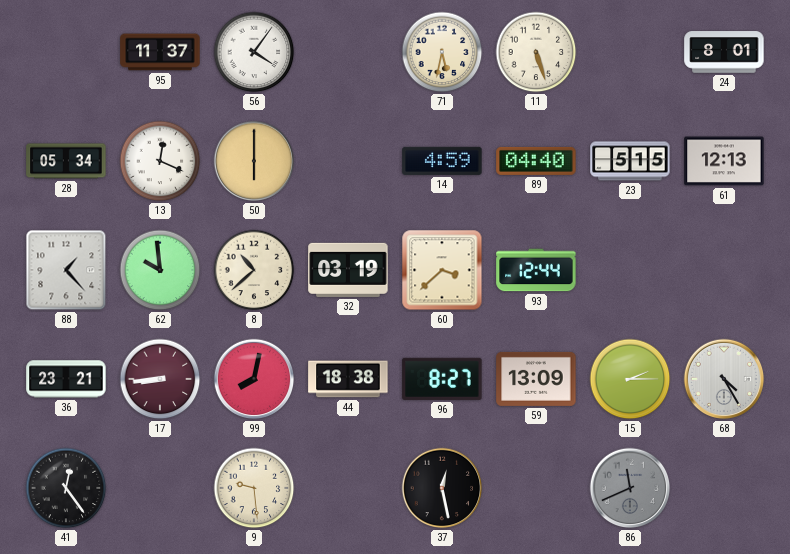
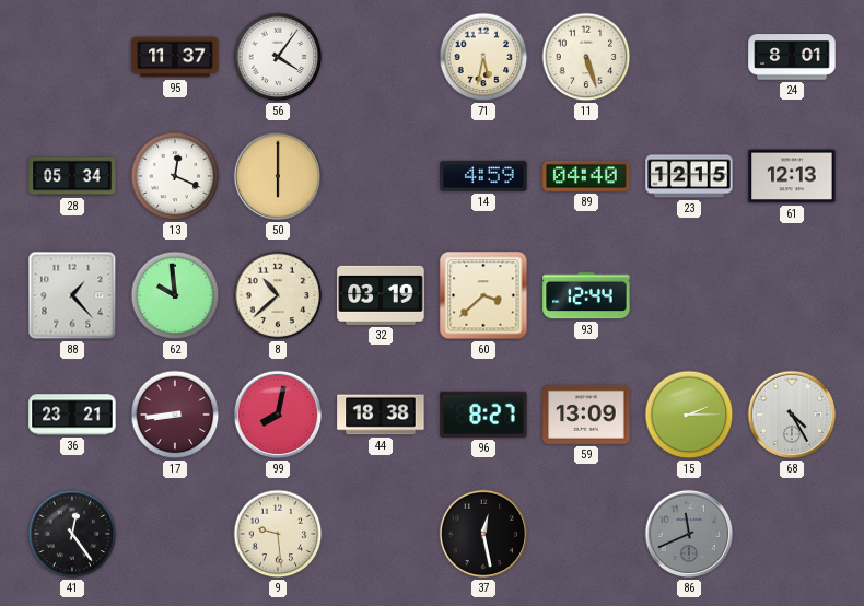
23: 5:15 -> 12:15 (689, 176)
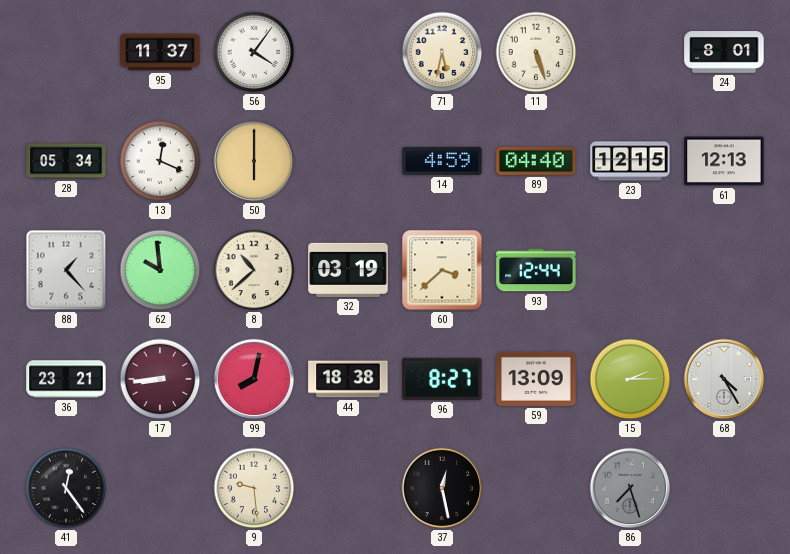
86: 11:41 -> 7:27 (630, 488)
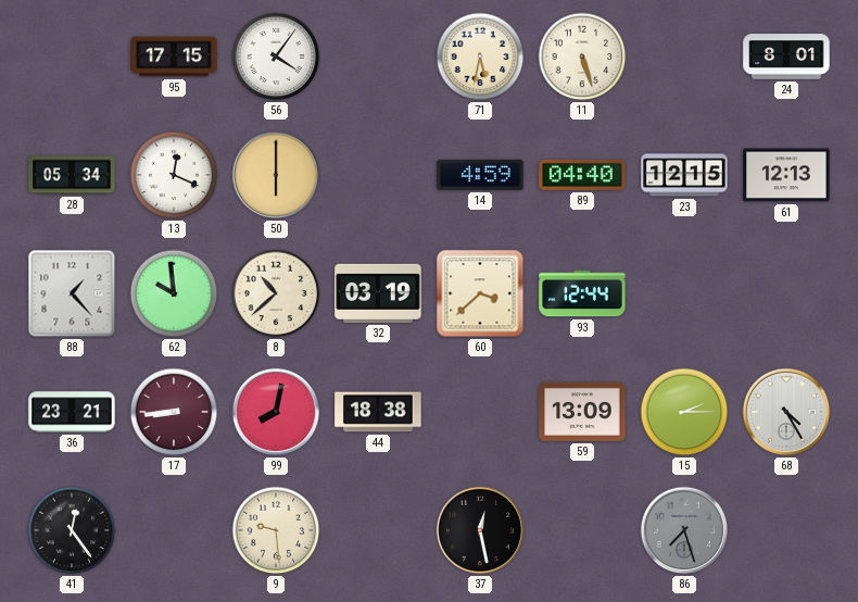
95: 11:37 -> 17:15 (174, 57)
96: 8:27 -> none (442, 379)
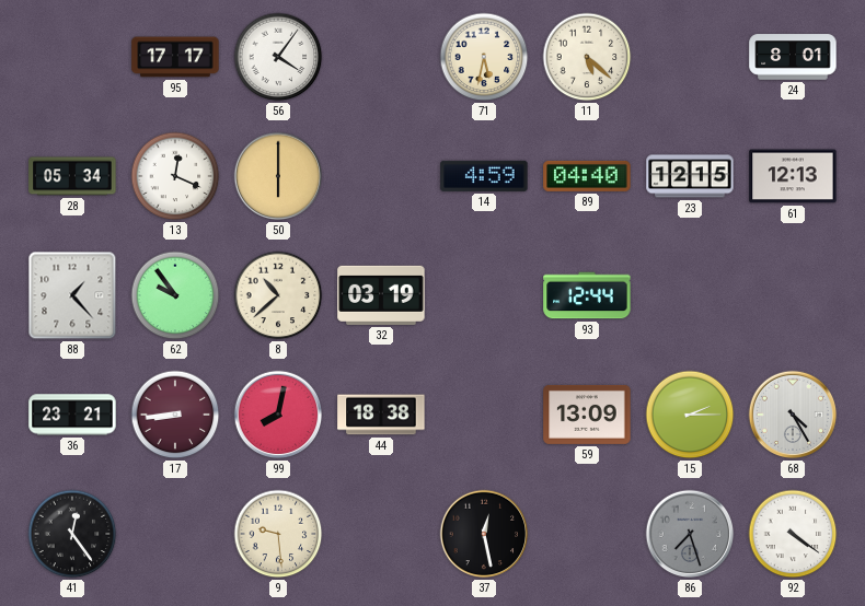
95: 17:15 -> 17:17 (175, 57)
11: 5:27 -> 5:22 (587, 57)
62: 9:59 -> 9:54 (175, 295)
60: 3:38 -> none (480, 293)
92: none -> 4:21 (793, 534)
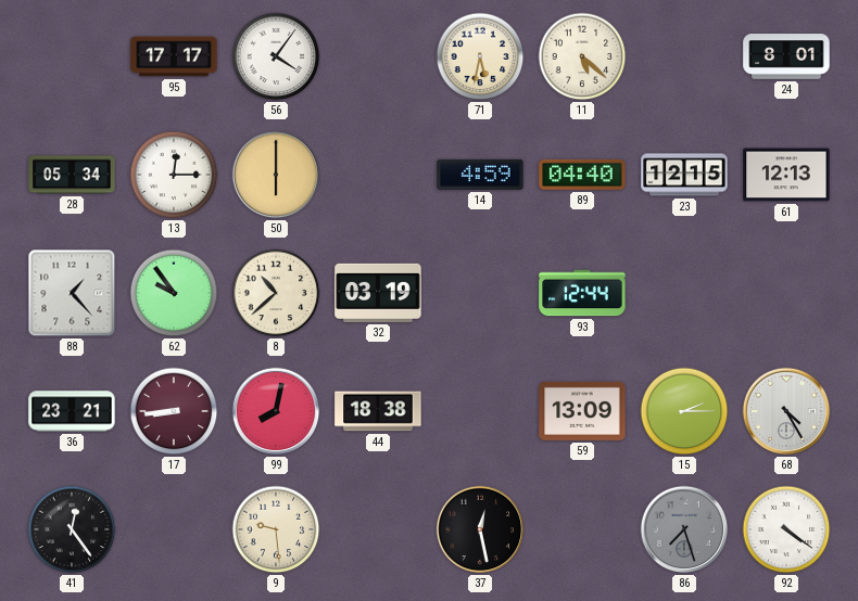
13: 12:19 -> 12:15 (174, 175)
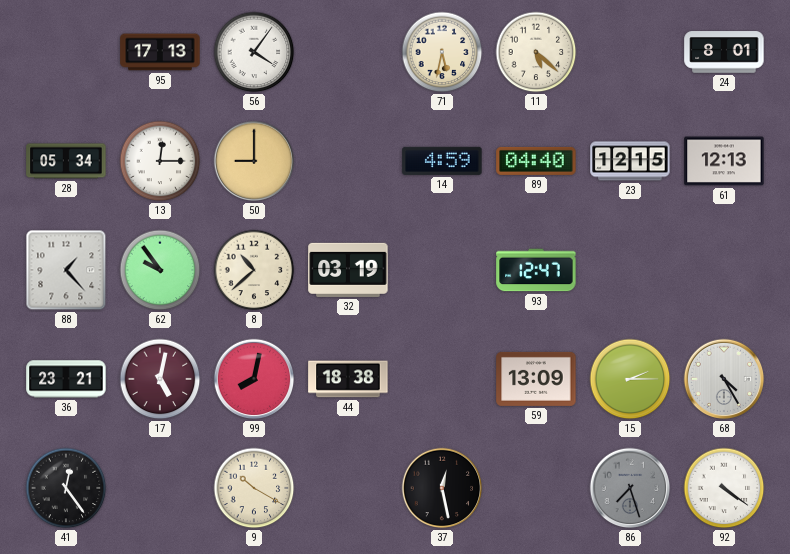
95: 17:17 -> 17:13 (160, 52)
50: 6:00 -> 9:00 (254, 161)
93: 12:44 -> 12:47 (536, 270)
17: 8:44 -> 5:02 (160, 379)
9: 9:29 -> 10:20 (254, 488)
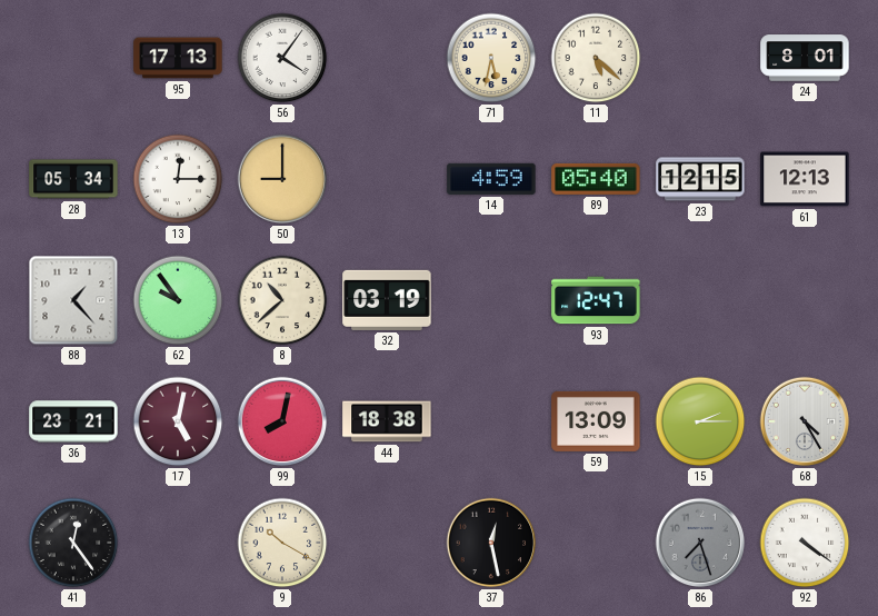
89: 04:40 -> 05:40 (596, 179)
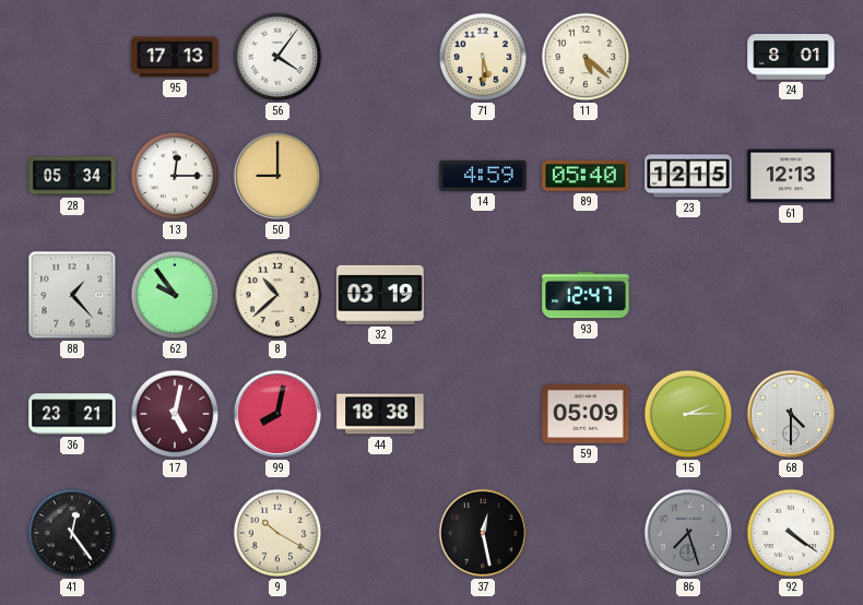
71: 5:32 -> 5:30 (483, 57)
59: 13:09 -> 05:09 (586, 414)
68: 4:25 -> 4:30 (791, 414)
